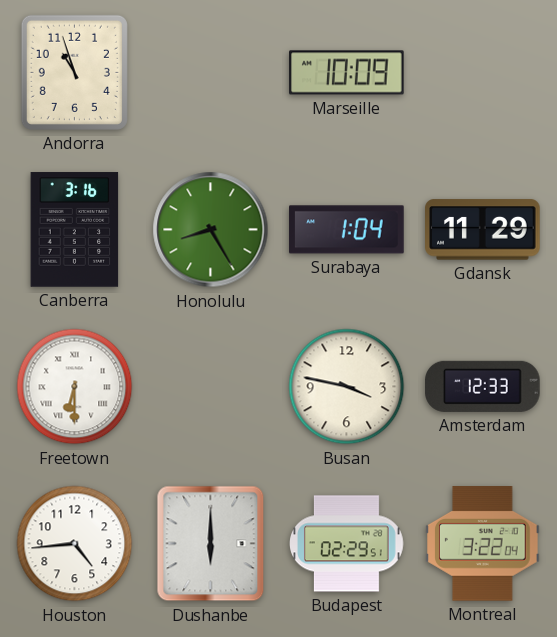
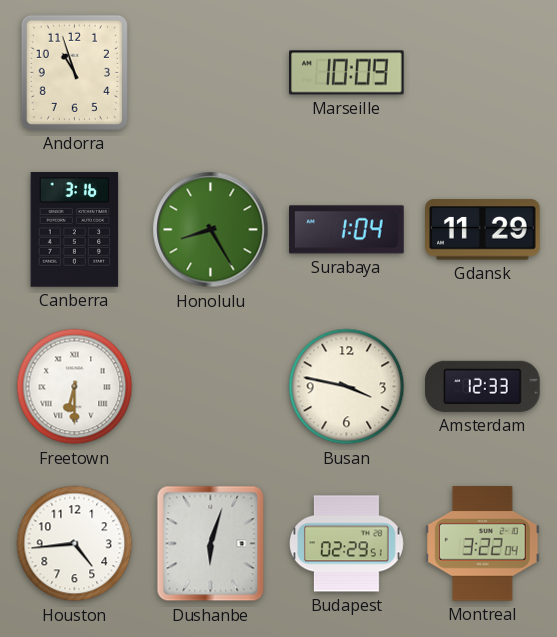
Dushanbe: 6:00 -> 6:03 (211, 544)
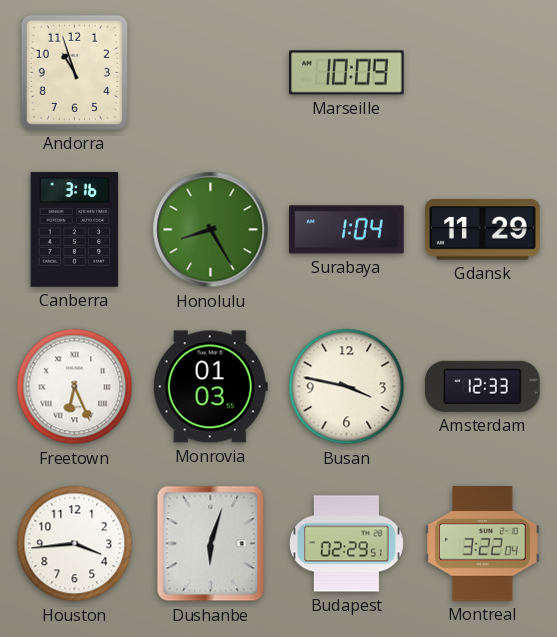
Freetown: 6:30 -> 6:26 (75, 387)
Monrovia: none -> 01:03 (210, 387)
Houston: 4:44 -> 3:44 (75, 544)
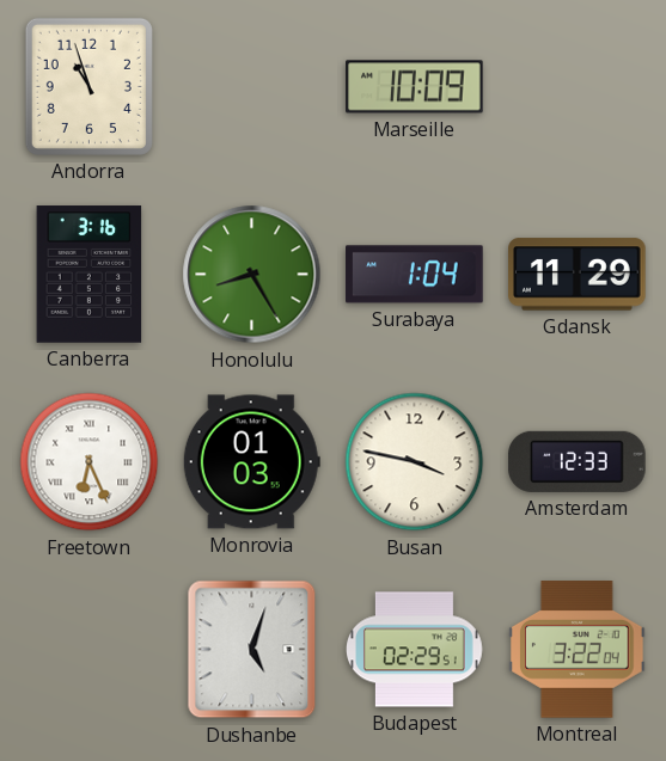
Houston: 3:44 -> none (75, 544)
Dushanbe: 6:03 -> 5:03 (252, 650)
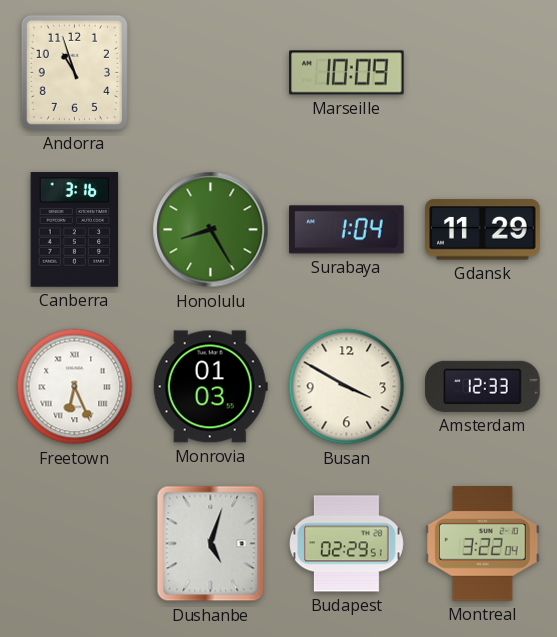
Busan: 3:47 -> 3:50 (347, 387)
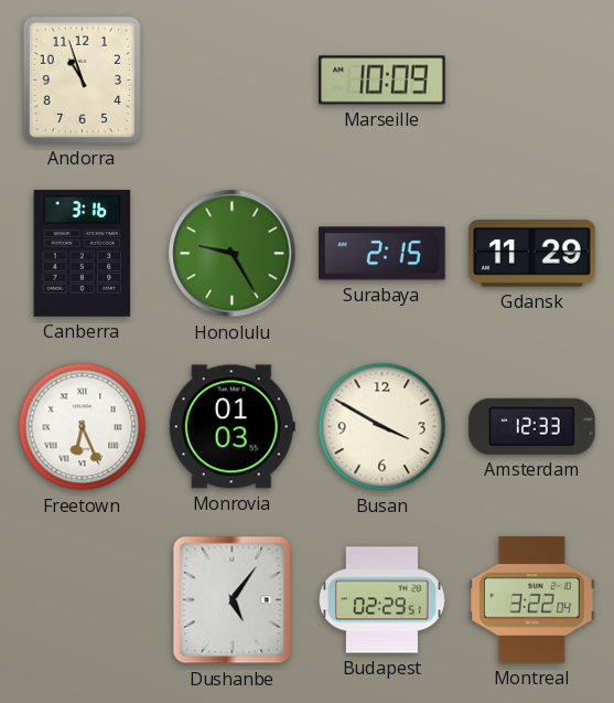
Honolulu: 8:25 -> 9:25 (233, 254)
Surabaya: 1:04 -> 2:15 (383, 254)
Dushanbe: 5:03 -> 5:06 (233, 600)
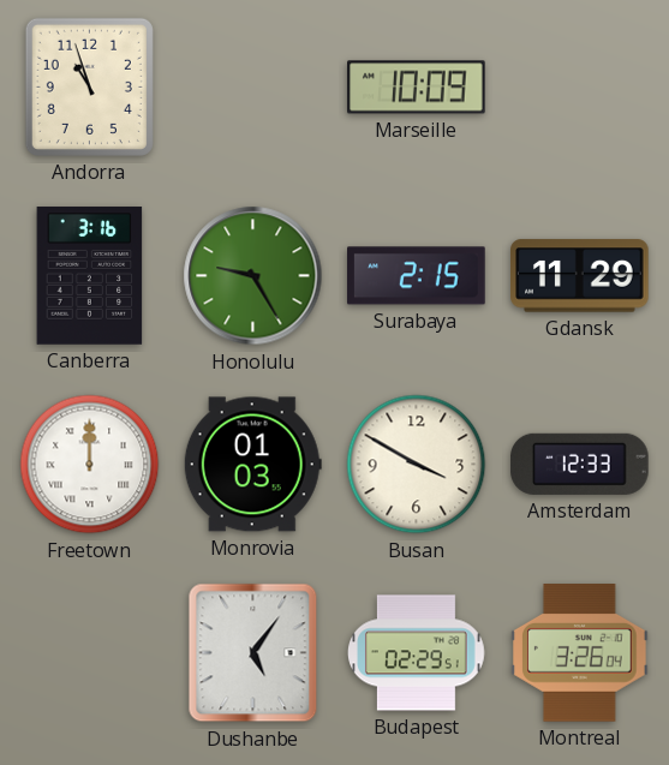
Freetown: 6:26 -> 12:00 (90, 465)
Montreal: 3:22 -> 3:26 (580, 653)
